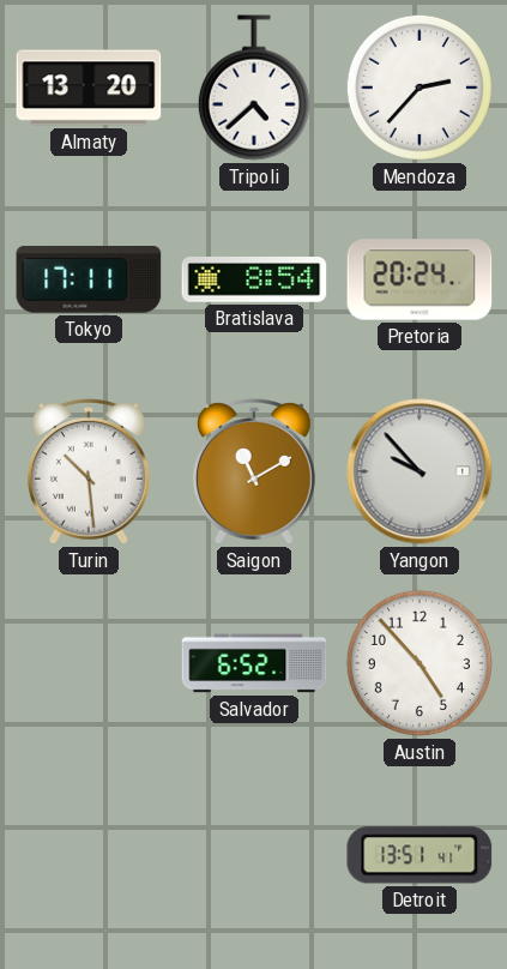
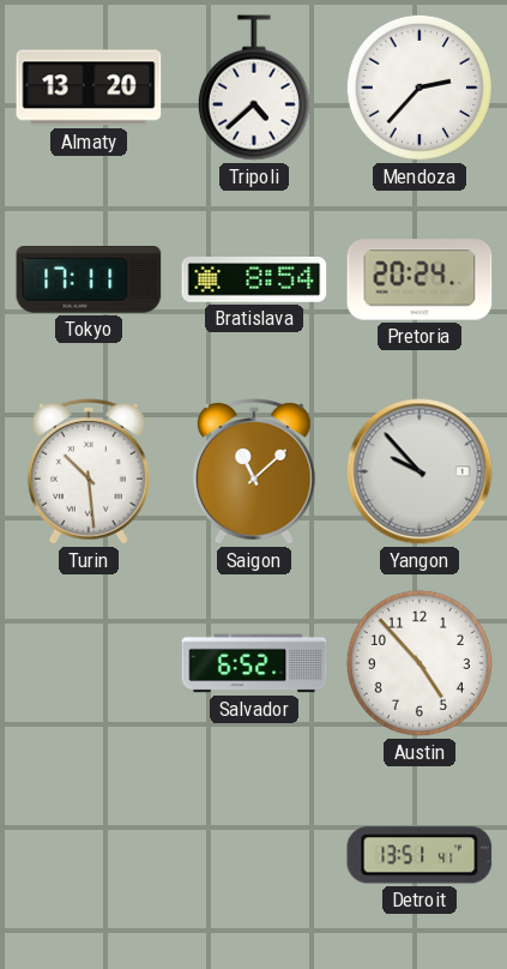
Saigon: 11:10 -> 11:08 (254, 473)
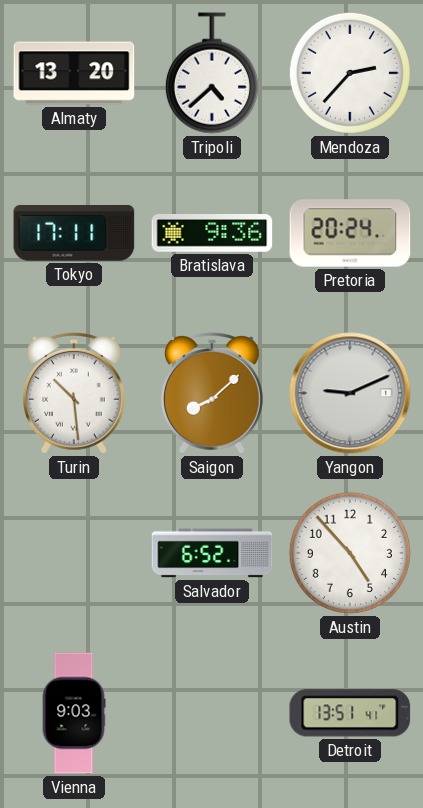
Bratislava: 8:54 -> 9:36 (212, 233)
Saigon: 11:08 -> 8:08 (212, 394)
Yangon: 9:53 -> 9:11 (350, 393)
Vienna: none -> 9:03 (74, 713)
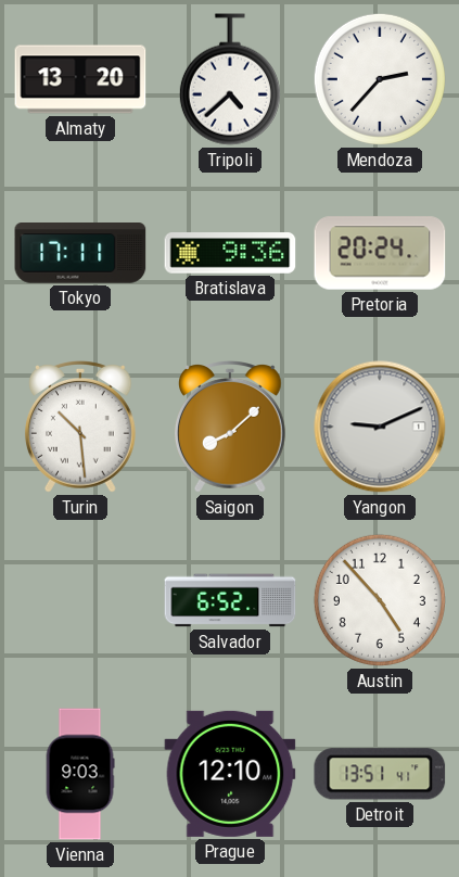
Prague: none -> 12:10 (230, 774)
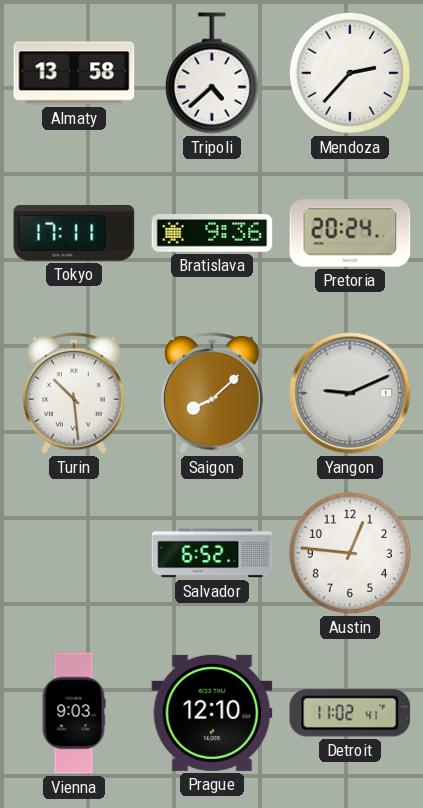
Almaty: 13:20 -> 13:58 (74, 73)
Austin: 4:53 -> 12:46 (350, 553)
Detroit: 13:51 -> 11:02 (350, 713)
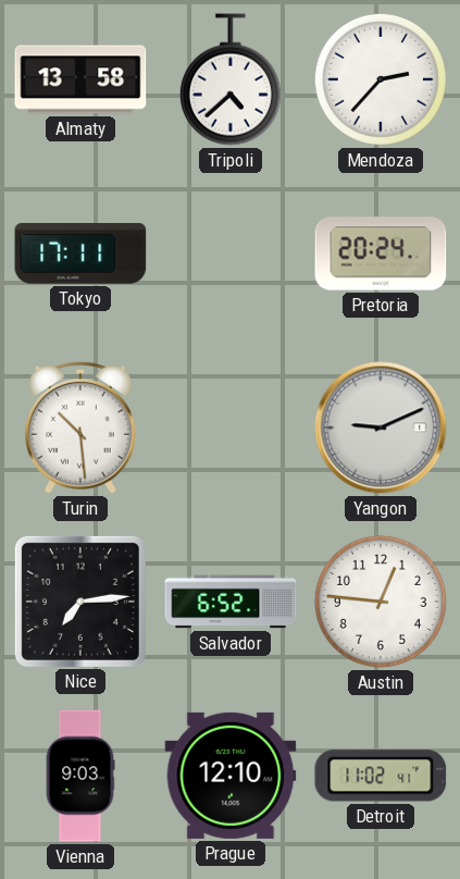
Bratislava: 9:36 -> none (212, 233)
Saigon: 8:08 -> none (212, 394)
Nice: none -> 7:14 (80, 602)
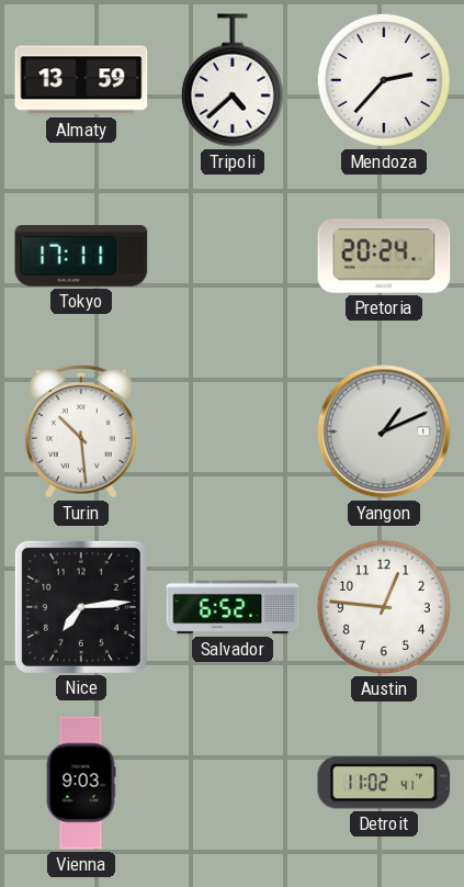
Almaty: 13:58 -> 13:59 (81, 80)
Yangon: 9:11 -> 1:11 (384, 431)
Prague: 12:10 -> none (231, 776)
